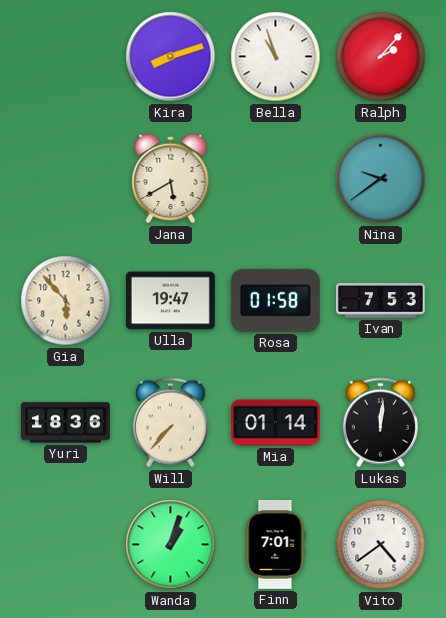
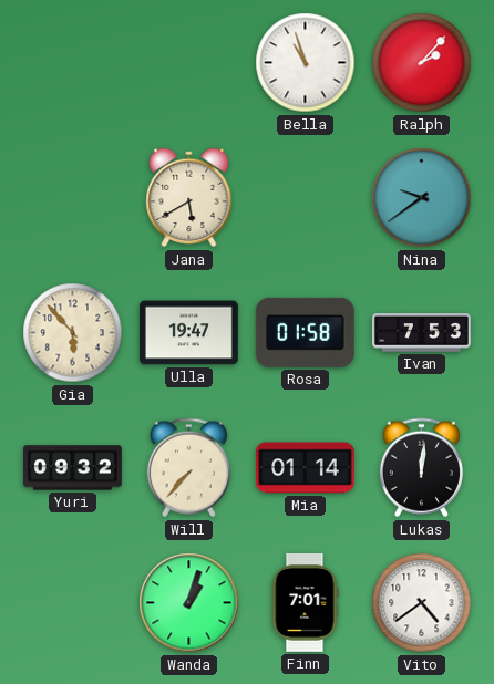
Kira: 8:12 -> none (171, 57)
Yuri: 18:36 -> 09:32 (72, 468)
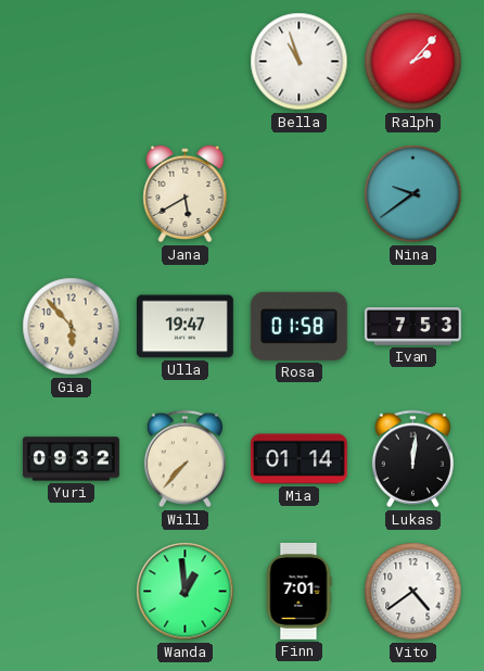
Wanda: 1:03 -> 12:59 (186, 592)
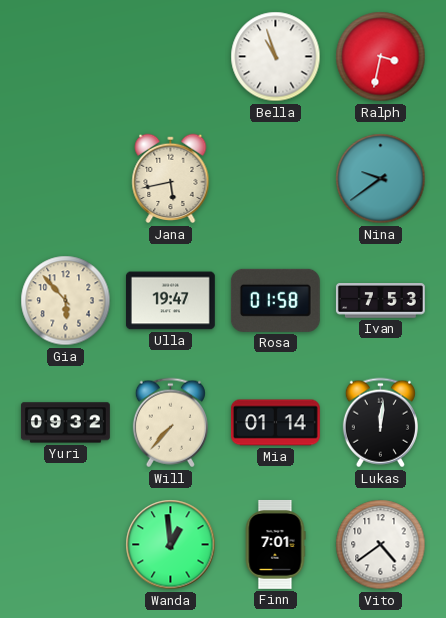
Ralph: 2:07 -> 3:32 (381, 57)
Jana: 5:40 -> 5:43 (171, 179)
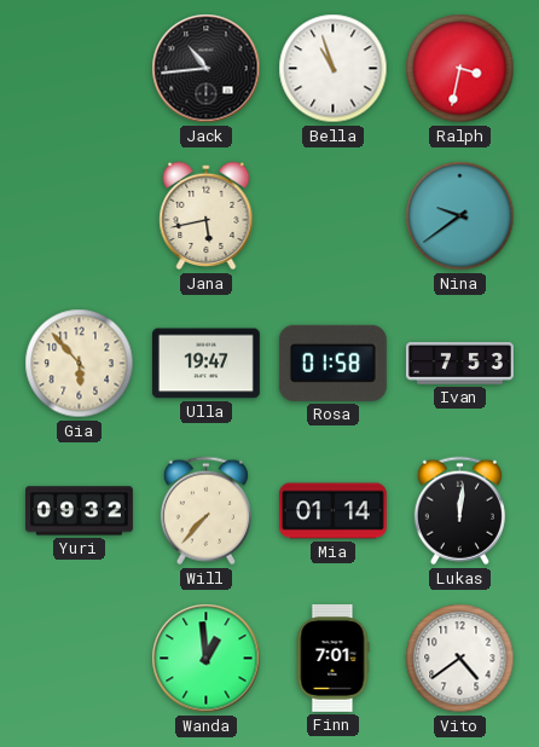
Jack: none -> 10:44 (207, 69)
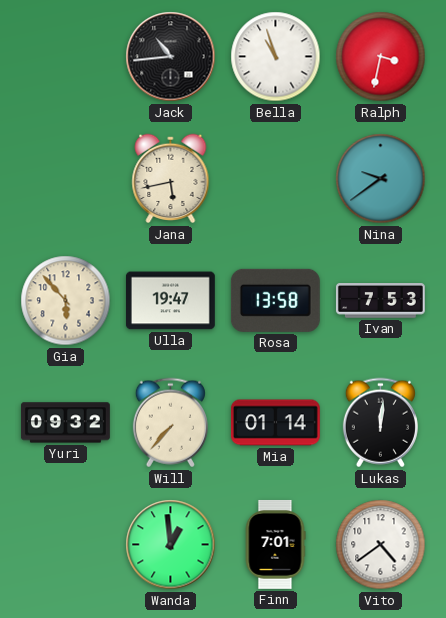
Rosa: 01:58 -> 13:58 (275, 300)
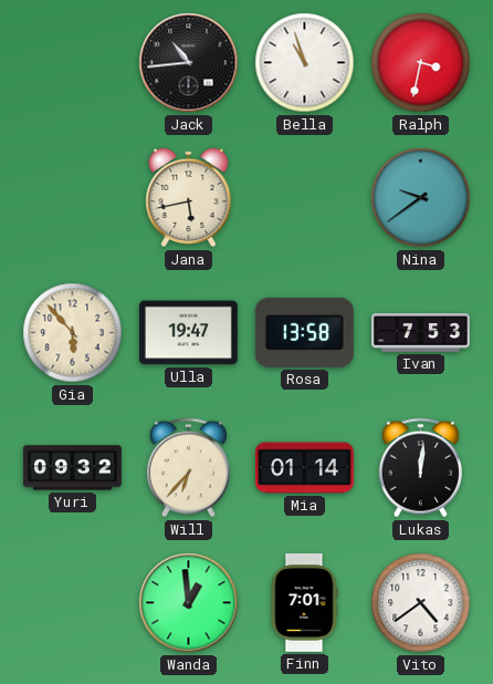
Will: 7:37 -> 6:37 (188, 468)
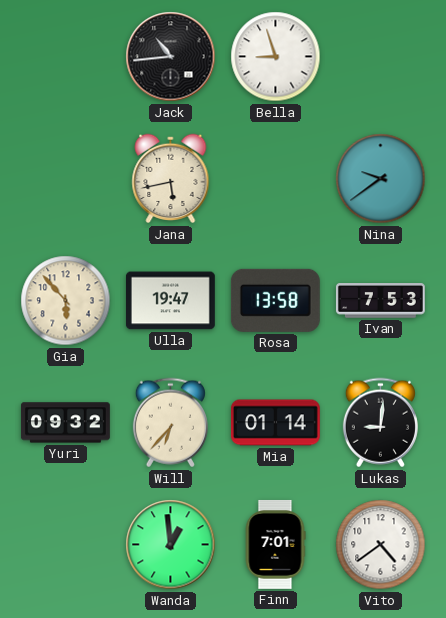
Bella: 10:57 -> 8:57 (276, 57)
Ralph: 3:32 -> none (421, 63)
Lukas: 12:01 -> 9:01 (380, 423)
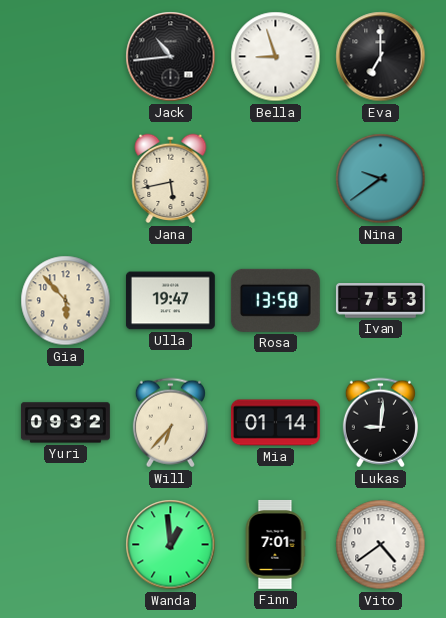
Eva: none -> 7:00 (381, 57)
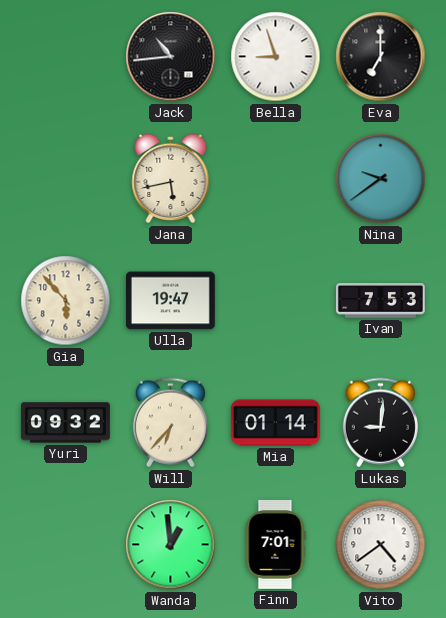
Rosa: 13:58 -> none (275, 300)
